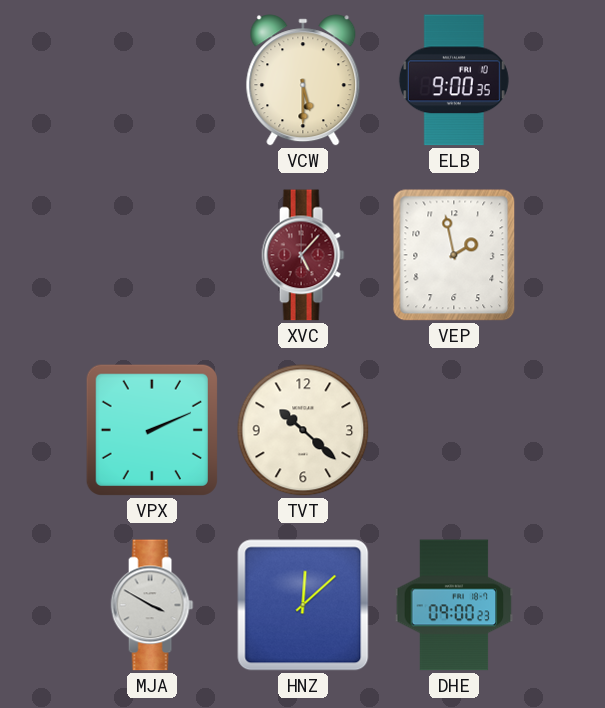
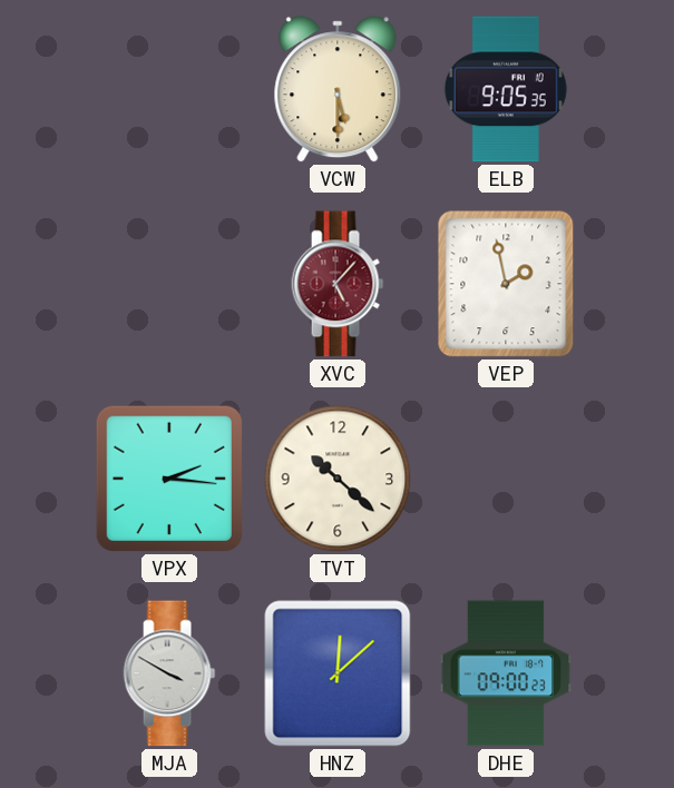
ELB: 9:00 -> 9:05 (506, 89)
VPX: 2:11 -> 2:16 (169, 479)
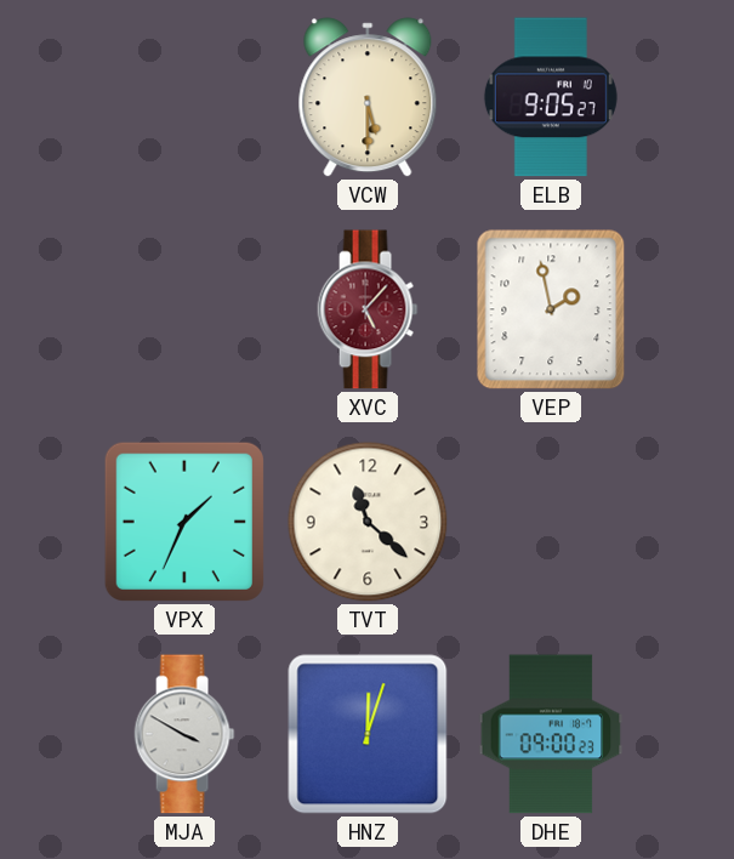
ELB: 9:05:35 -> 9:05:27 (551, 97)
VPX: 2:16 -> 1:34 (184, 522)
TVT: 10:22 -> 11:22 (368, 522)
HNZ: 12:08 -> 12:03 (368, 734)
